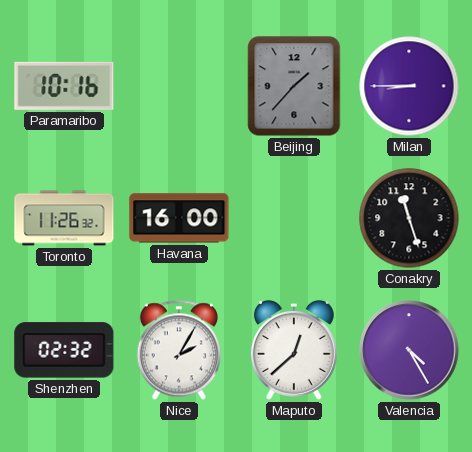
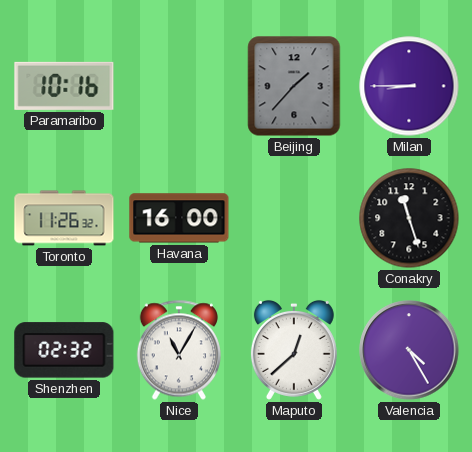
Nice: 2:05 -> 11:05 (178, 350)
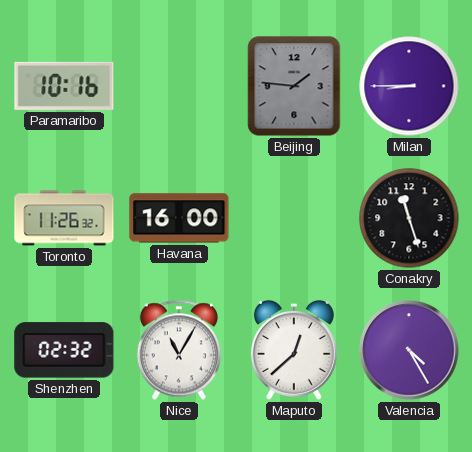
Beijing: 1:37 -> 1:46 (294, 86)
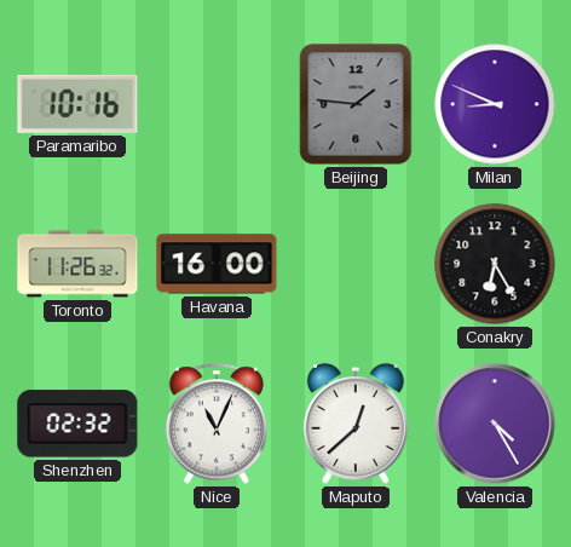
Milan: 8:45 -> 8:49 (495, 104)
Conakry: 11:27 -> 6:25 (495, 264)
Nice: 11:05 -> 11:04 (215, 424)
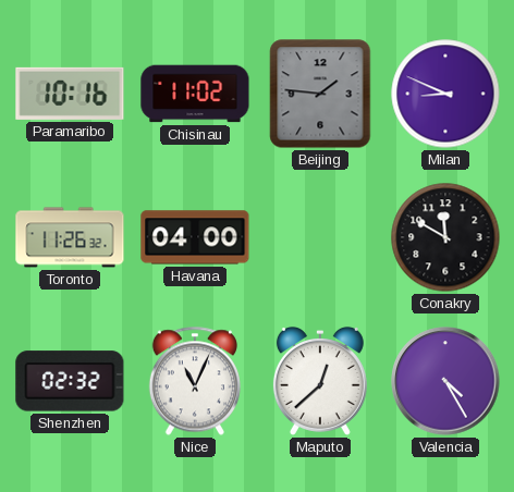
Chisinau: none -> 11:02 (195, 94)
Havana: 16:00 -> 04:00 (195, 237)
Conakry: 6:25 -> 11:50 (445, 237)
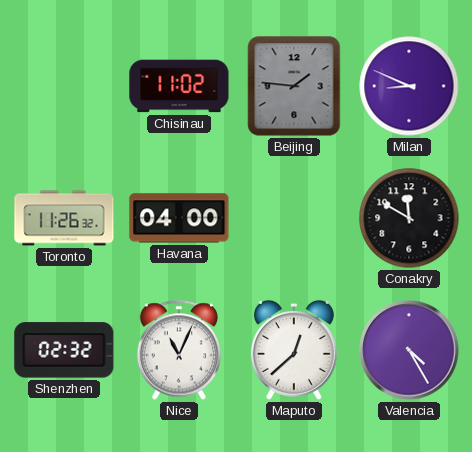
Paramaribo: 10:16 -> none (70, 94)
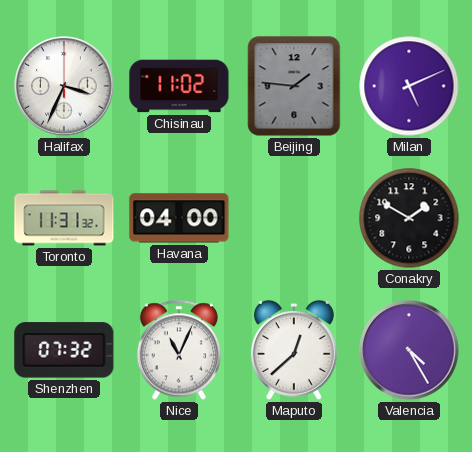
Halifax: none -> 3:34 (64, 86)
Milan: 8:49 -> 5:11 (409, 86)
Toronto: 11:26 -> 11:31 (64, 218)
Conakry: 11:50 -> 1:50 (409, 218)
Shenzhen: 02:32 -> 07:32 (64, 350)
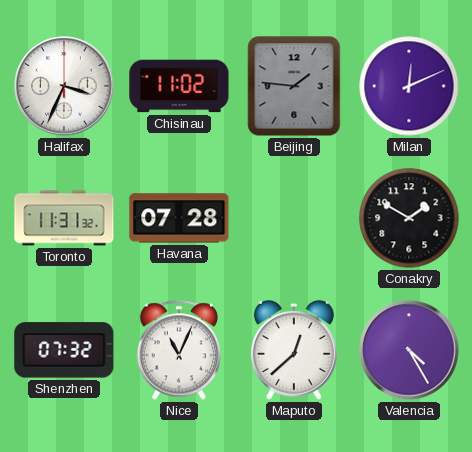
Milan: 5:11 -> 12:11 (409, 86)
Havana: 04:00 -> 07:28 (179, 218)
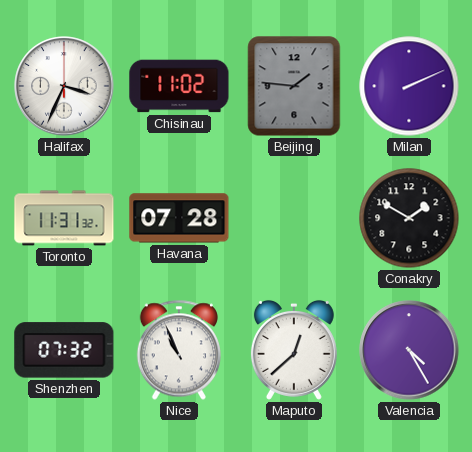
Milan: 12:11 -> 2:11 (409, 86)
Nice: 11:04 -> 10:56 (178, 350)
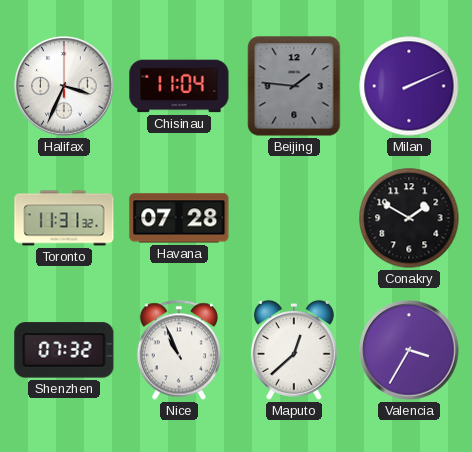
Chisinau: 11:02 -> 11:04 (179, 86)
Valencia: 4:25 -> 3:35 (409, 350)
